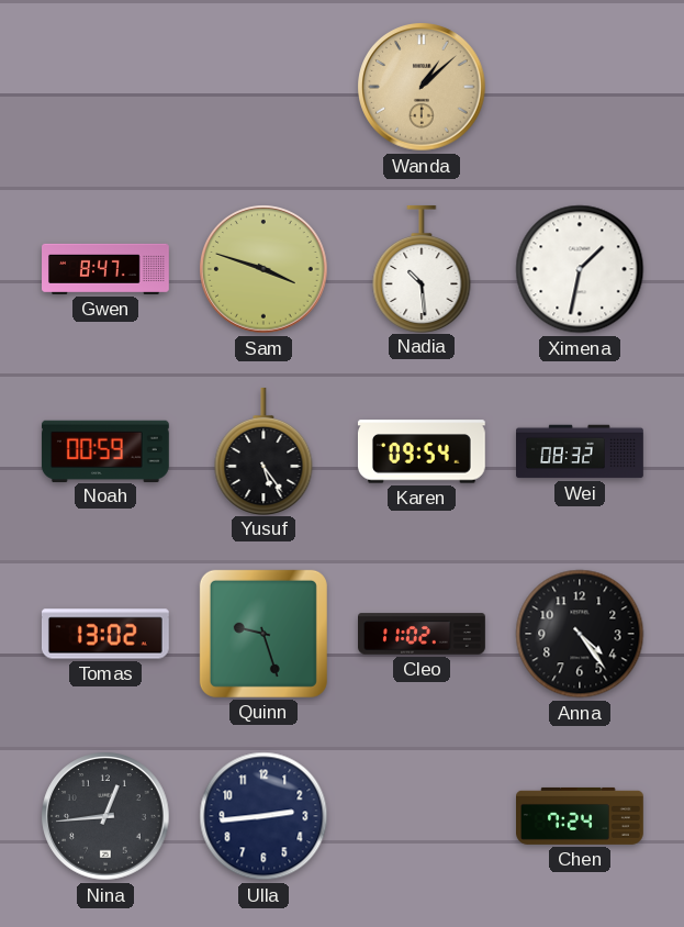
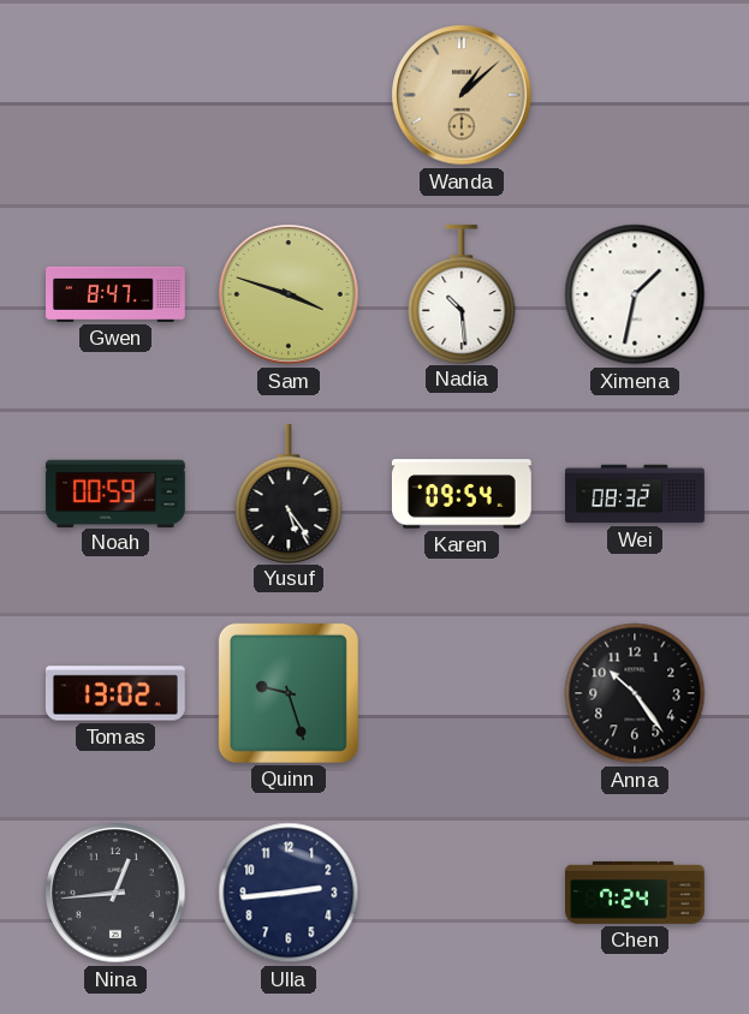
Cleo: 11:02 -> none (423, 634)
Anna: 4:24 -> 10:24 (635, 693)
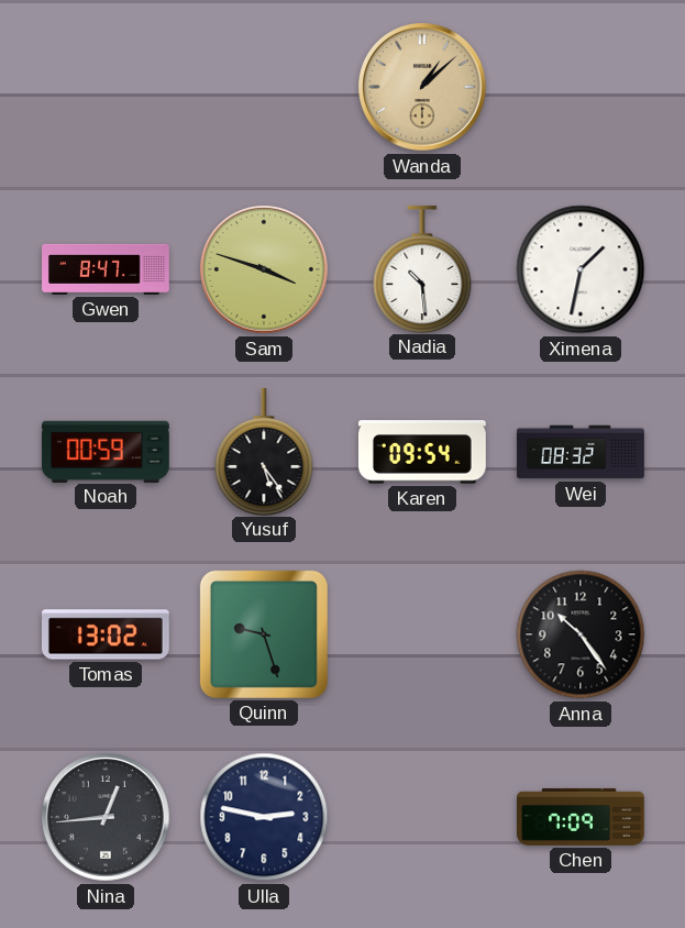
Ulla: 2:44 -> 2:47 (264, 817)
Chen: 7:24 -> 7:09 (582, 817)
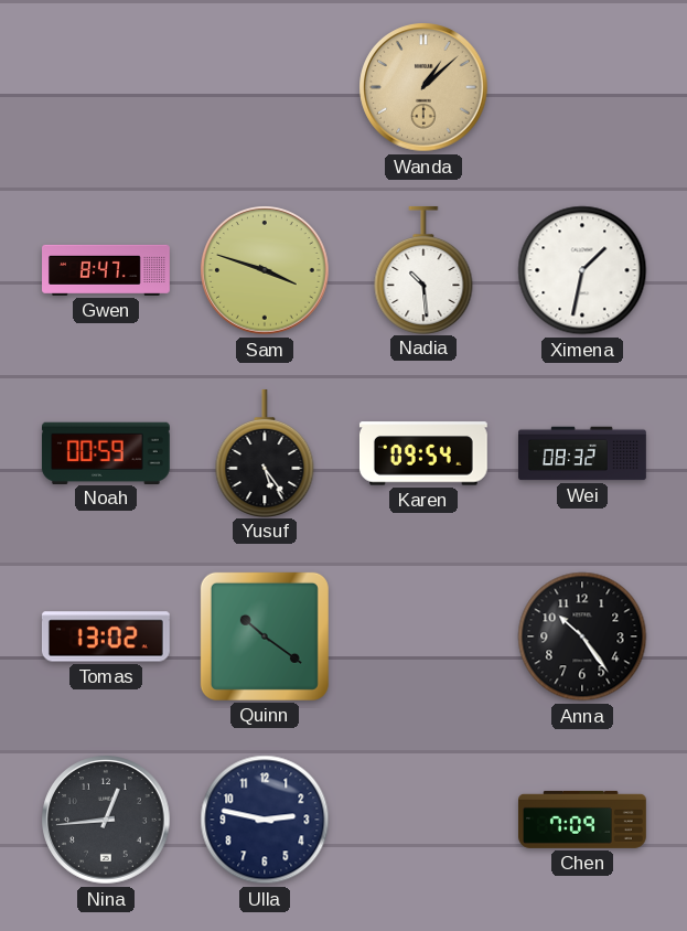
Quinn: 9:27 -> 10:21 (265, 636)
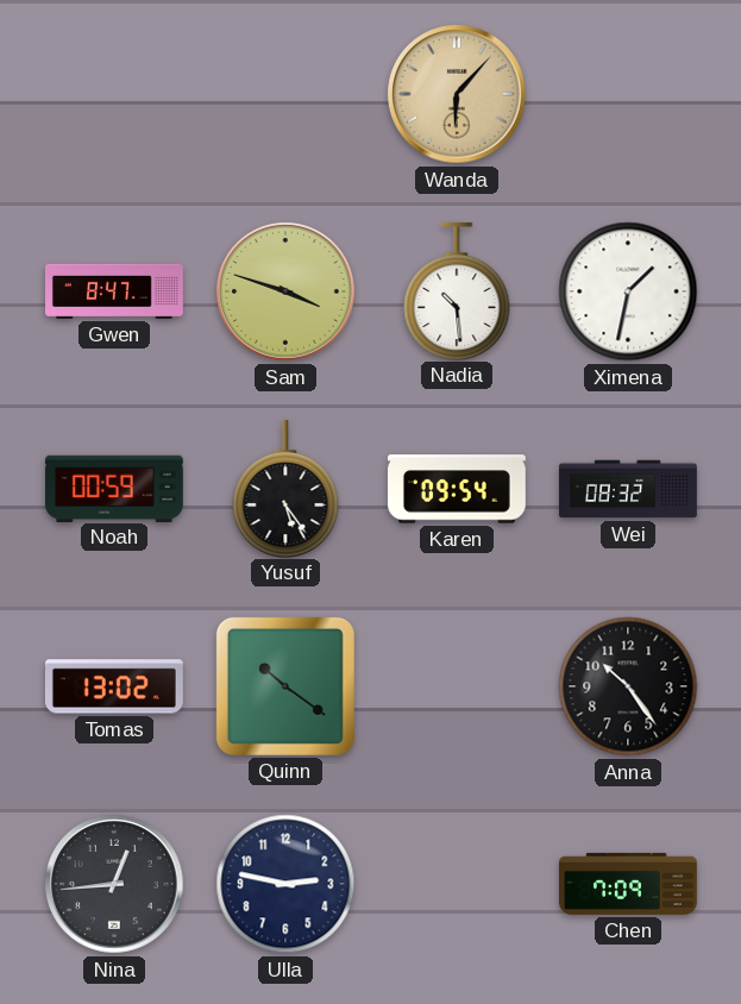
Wanda: 1:08 -> 6:07 (457, 94)
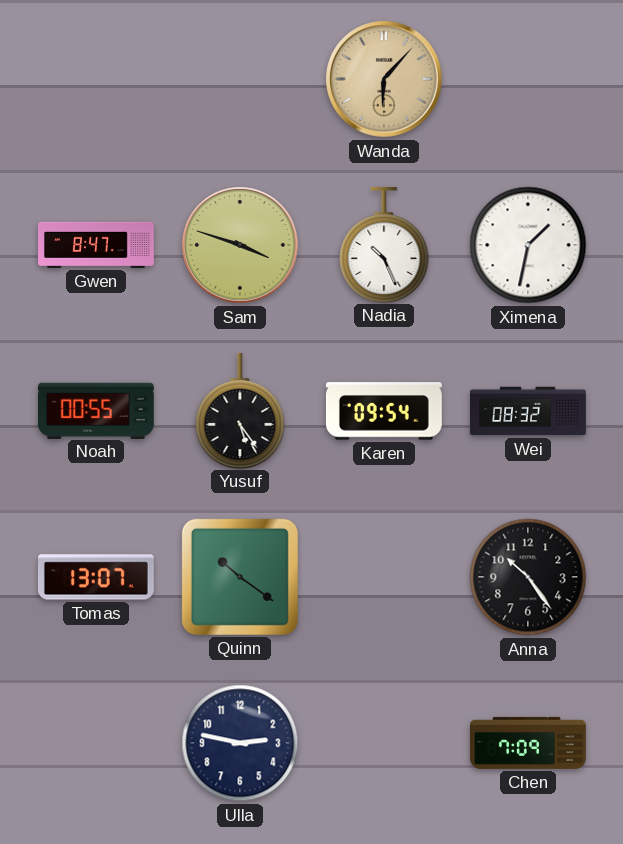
Nadia: 10:29 -> 10:26 (384, 244)
Noah: 00:59 -> 00:55 (96, 410)
Tomas: 13:02 -> 13:07 (96, 577)
Nina: 12:44 -> none (114, 884)
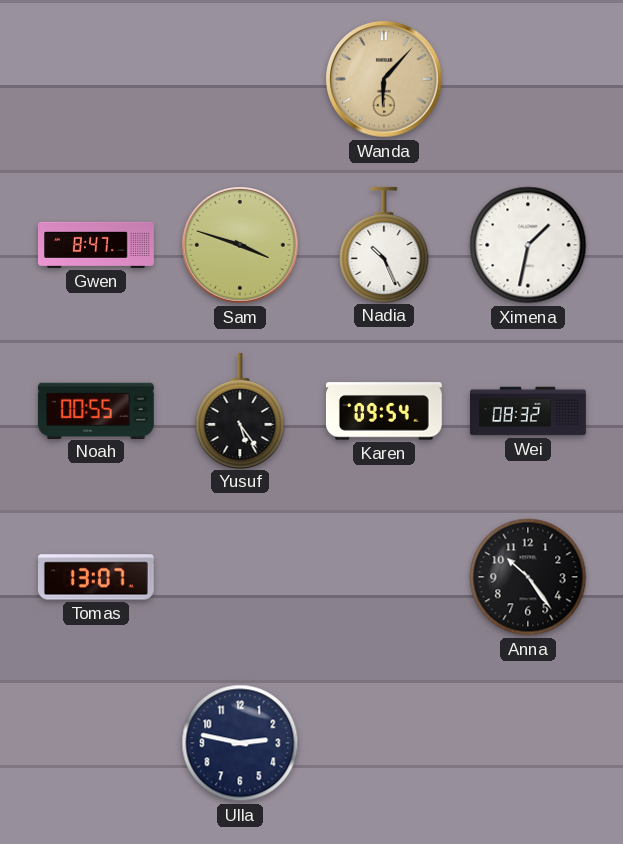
Quinn: 10:21 -> none (240, 577)
Chen: 7:09 -> none (529, 743)
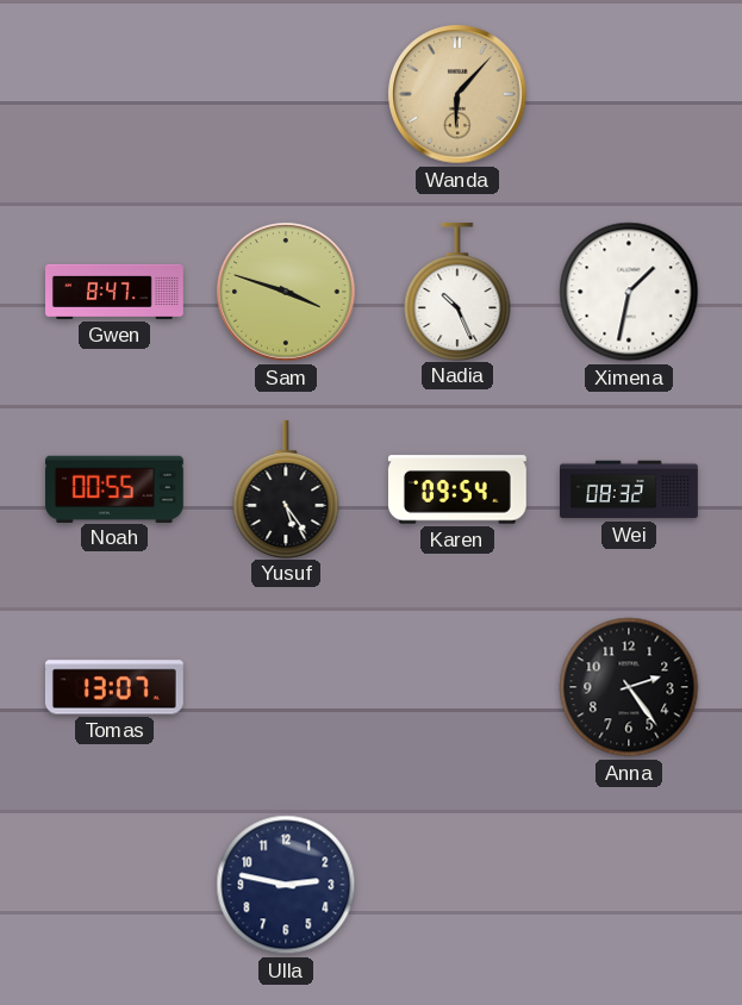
Anna: 10:24 -> 2:24 (629, 687)
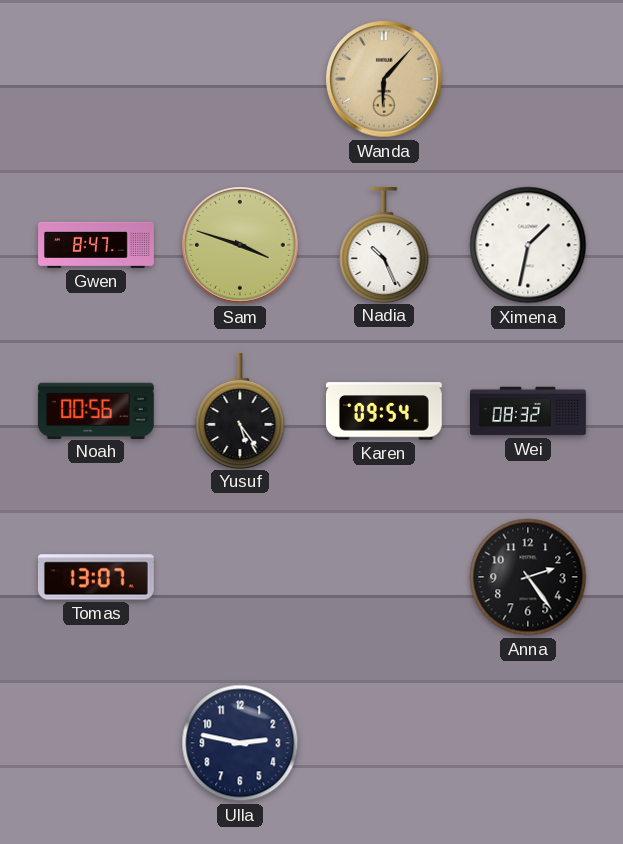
Noah: 00:55 -> 00:56 (96, 410)
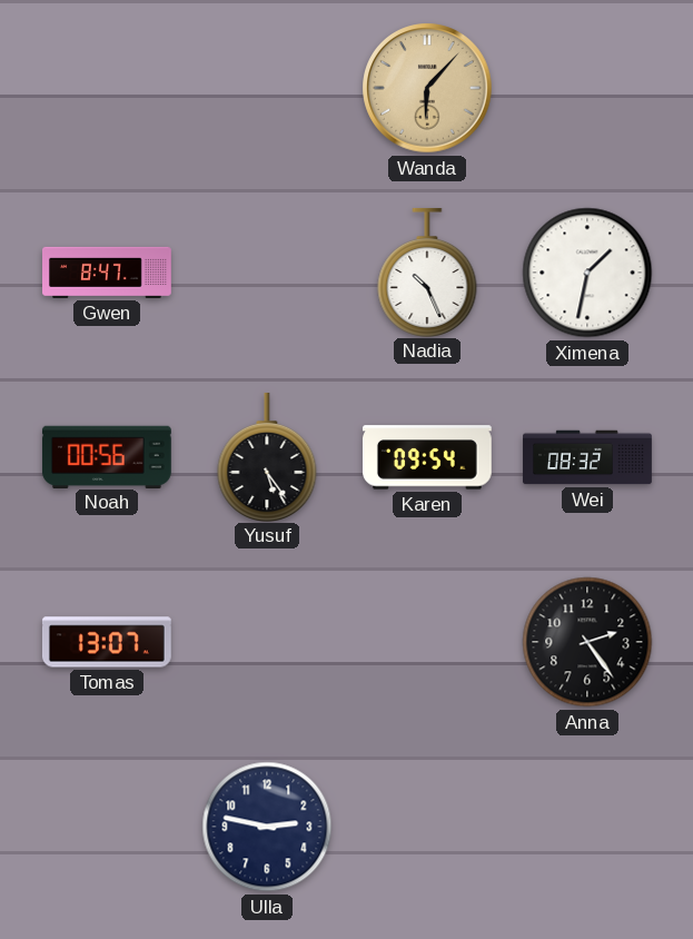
Sam: 3:48 -> none (240, 245)
